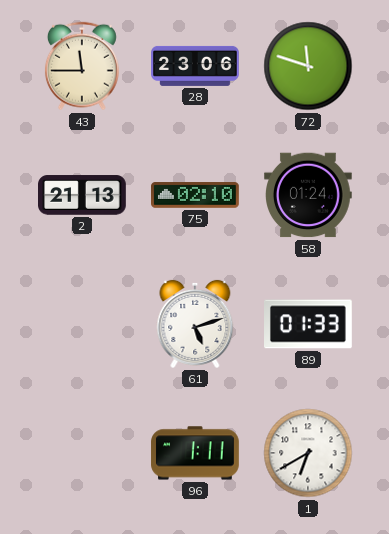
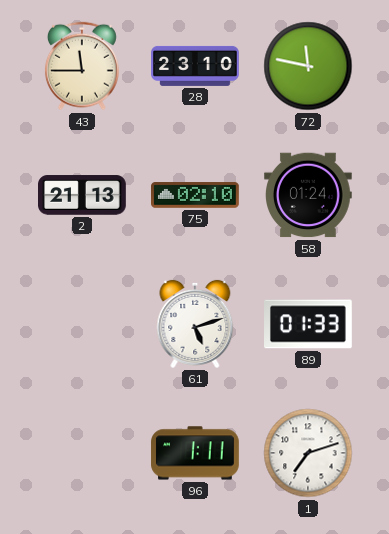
28: 23:06 -> 23:10 (195, 66)
72: 11:48 -> 11:47 (308, 66)
1: 6:40 -> 7:12 (308, 453)
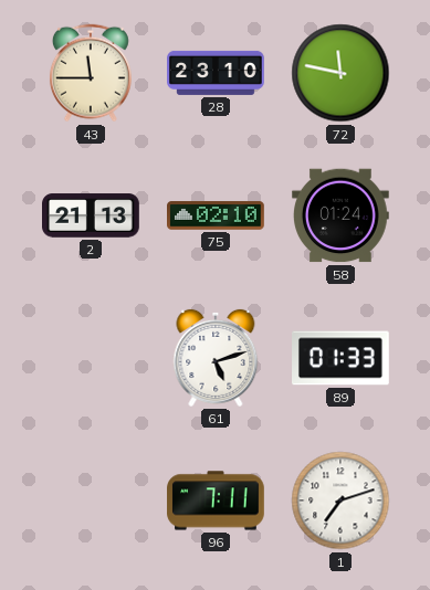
96: 1:11 -> 7:11 (216, 501)
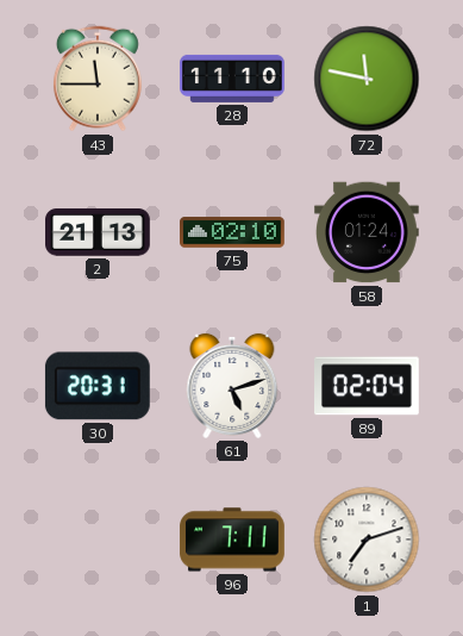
28: 23:10 -> 11:10 (232, 79)
30: none -> 20:31 (98, 386)
89: 01:33 -> 02:04 (368, 386)
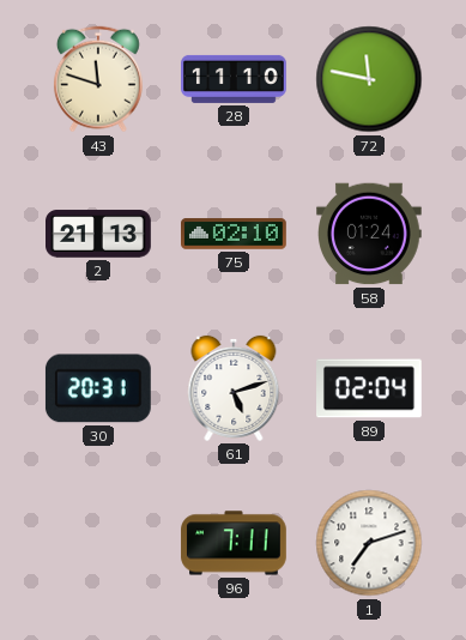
43: 11:45 -> 11:48 (98, 79)
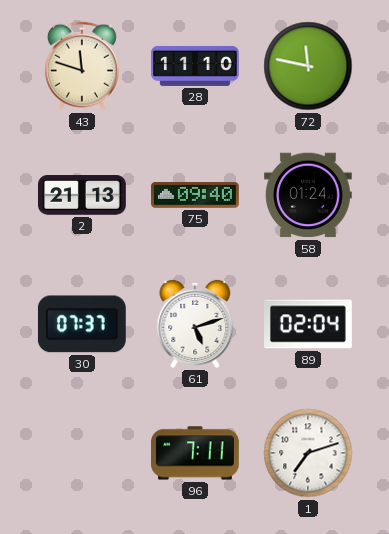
75: 02:10 -> 09:40 (196, 195)
30: 20:31 -> 07:37 (82, 324)
